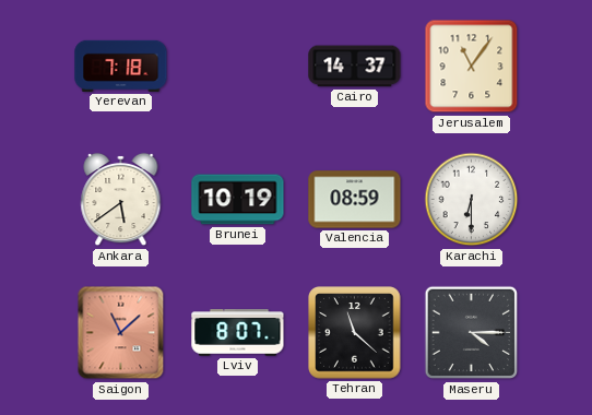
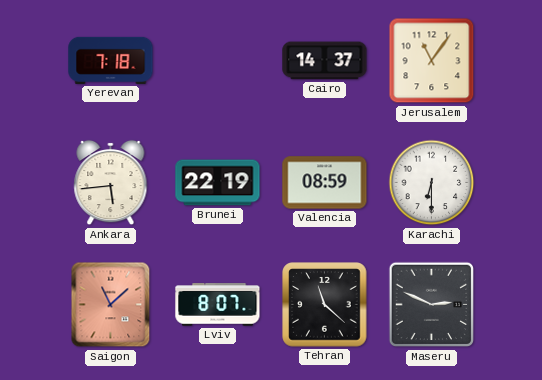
Ankara: 5:39 -> 5:44 (111, 183)
Brunei: 10:19 -> 22:19 (218, 183)
Maseru: 4:15 -> 2:49 (432, 305)
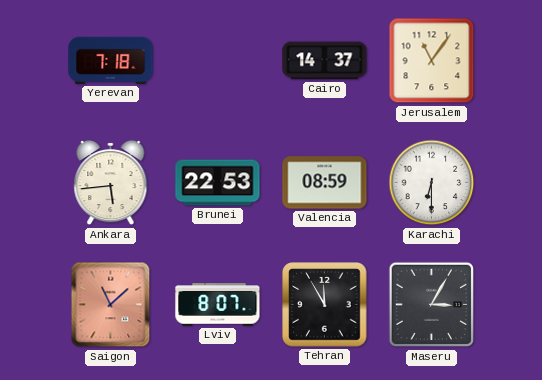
Brunei: 22:19 -> 22:53 (218, 183)
Tehran: 11:22 -> 11:55 (325, 305)
Maseru: 2:49 -> 3:05 (432, 305)
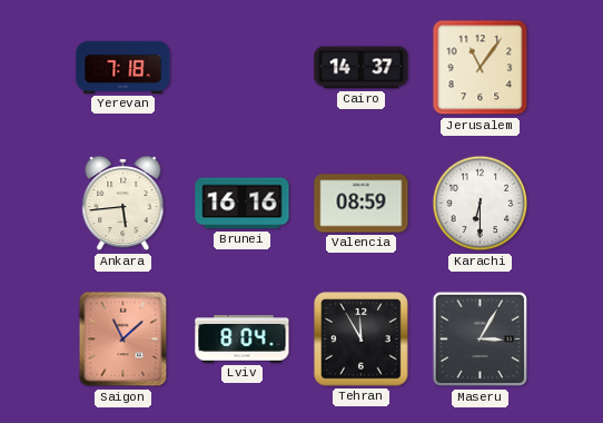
Brunei: 22:53 -> 16:16 (243, 204)
Lviv: 8:07 -> 8:04 (243, 340)
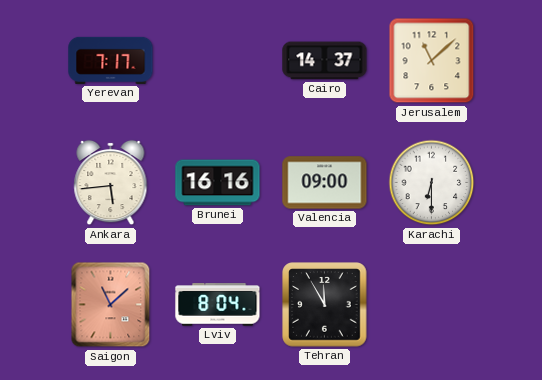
Yerevan: 7:18 -> 7:17 (111, 60)
Jerusalem: 11:06 -> 11:08 (432, 61)
Valencia: 08:59 -> 09:00 (325, 183)
Maseru: 3:05 -> none (481, 340)
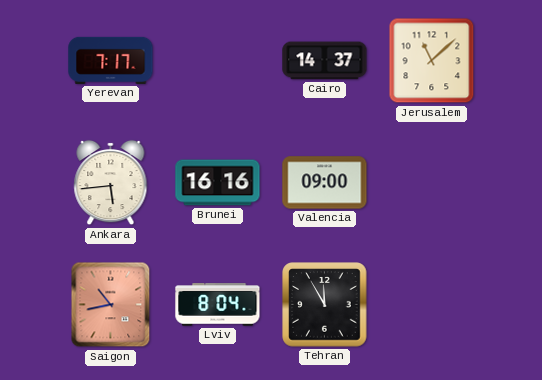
Karachi: 6:30 -> none (432, 183)
Saigon: 11:08 -> 10:43 (111, 305)
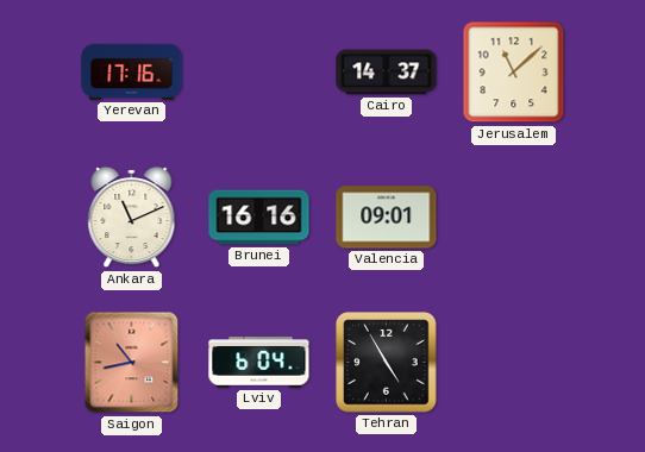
Yerevan: 7:17 -> 17:16 (132, 71)
Ankara: 5:44 -> 11:11 (132, 218)
Valencia: 09:00 -> 09:01 (387, 218)
Lviv: 8:04 -> 6:04 (259, 363)
Tehran: 11:55 -> 4:55 (387, 363)
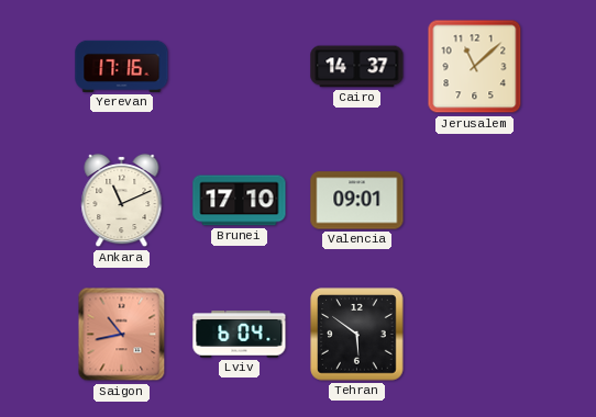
Brunei: 16:16 -> 17:10 (240, 201)
Tehran: 4:55 -> 5:51 (357, 335)
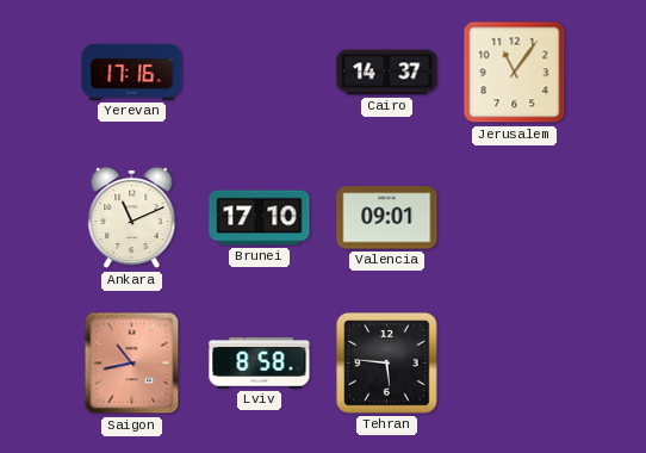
Jerusalem: 11:08 -> 11:06 (515, 73)
Lviv: 6:04 -> 8:58 (260, 364)
Tehran: 5:51 -> 5:46 (387, 364)
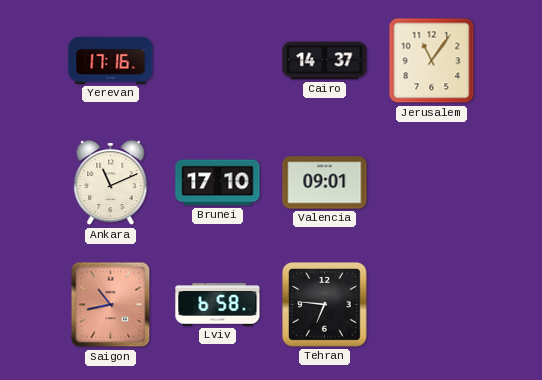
Lviv: 8:58 -> 6:58 (218, 305)
Tehran: 5:46 -> 6:46 (325, 305)
